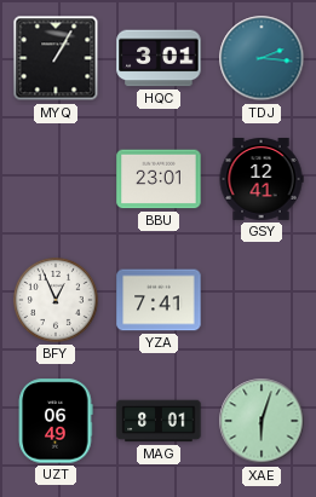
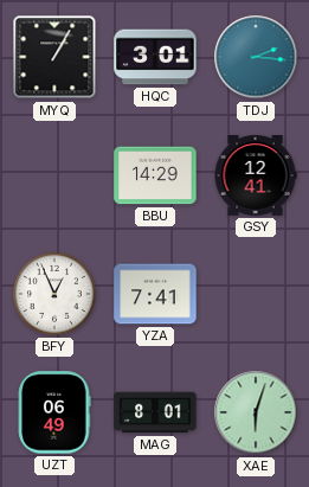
BBU: 23:01 -> 14:29 (155, 175)
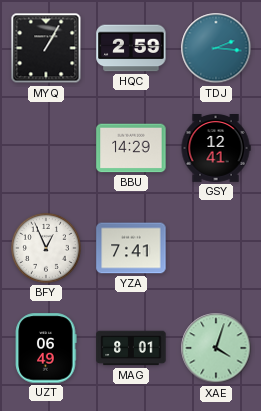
HQC: 3:01 -> 2:59 (131, 48)
XAE: 6:03 -> 4:03 (216, 348)
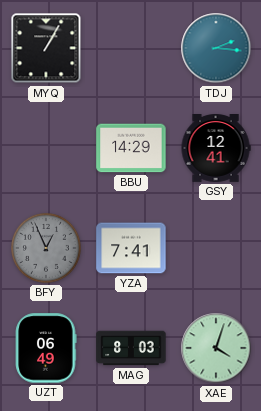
HQC: 2:59 -> none (131, 48)
BFY dial: white -> grey (47, 249)
MAG: 8:01 -> 8:03 (131, 348)
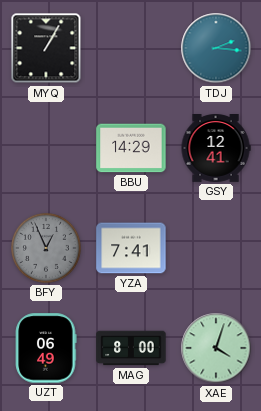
MAG: 8:03 -> 8:00 (131, 348)
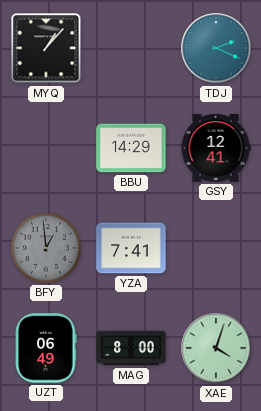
MYQ: 1:05 -> 1:07 (46, 48)
TDJ: 2:16 -> 2:19 (216, 48)
BFY: 12:56 -> 12:59 (47, 249)
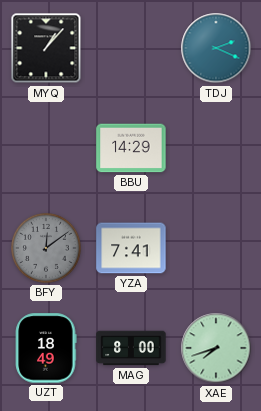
GSY: 12:41 -> none (216, 149)
BFY: 12:59 -> 12:09 (47, 249)
UZT: 06:49 -> 18:49 (46, 348)
XAE: 4:03 -> 7:42 (216, 348)
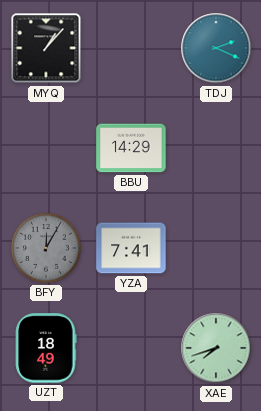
BFY: 12:09 -> 12:05 (47, 249)
MAG: 8:00 -> none (131, 348)
